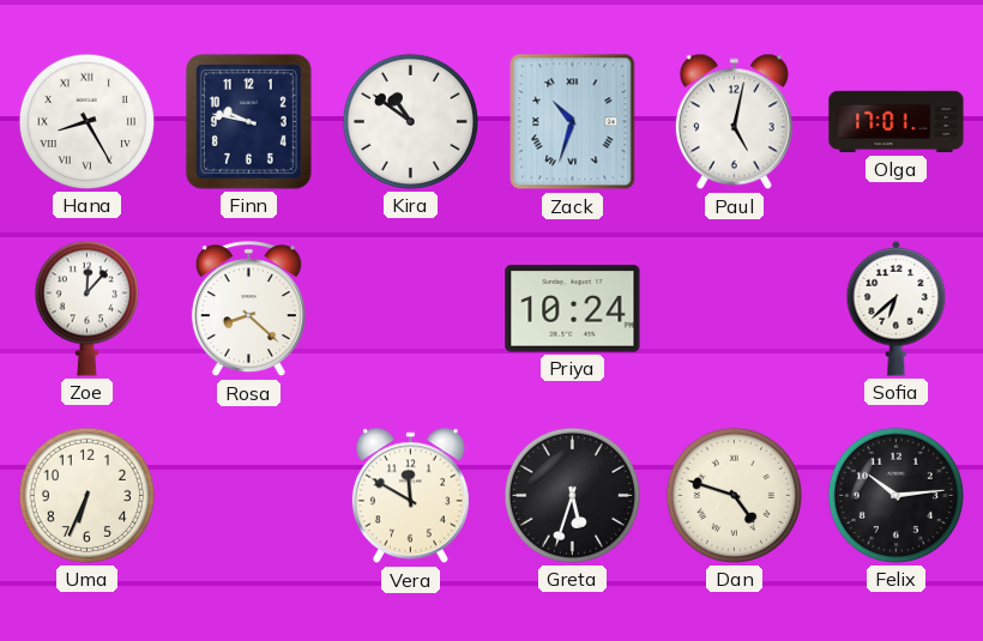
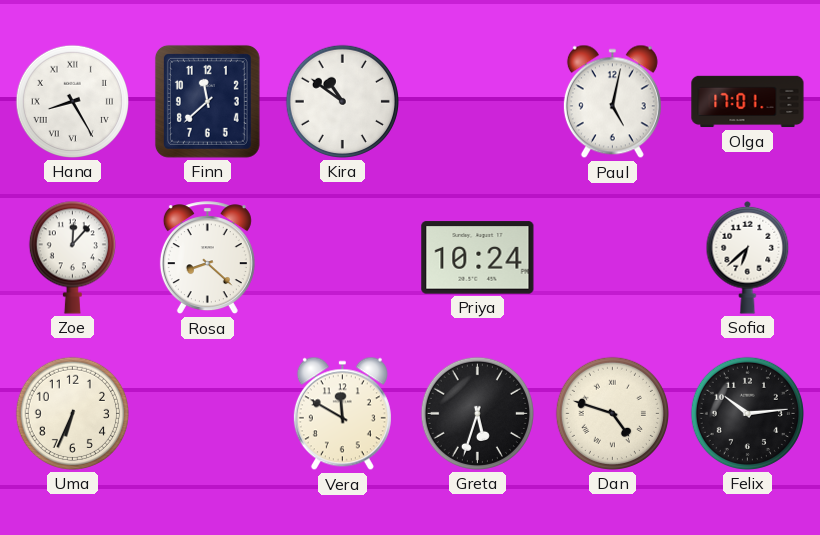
Finn: 9:47 -> 11:38 (207, 101)
Zack: 10:33 -> none (573, 122)
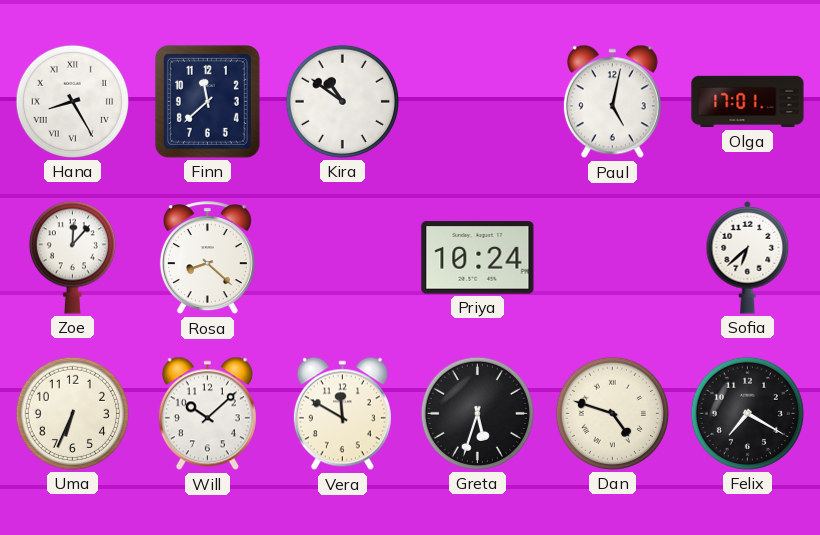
Will: none -> 10:08 (207, 414)
Felix: 10:14 -> 7:20 (747, 413)
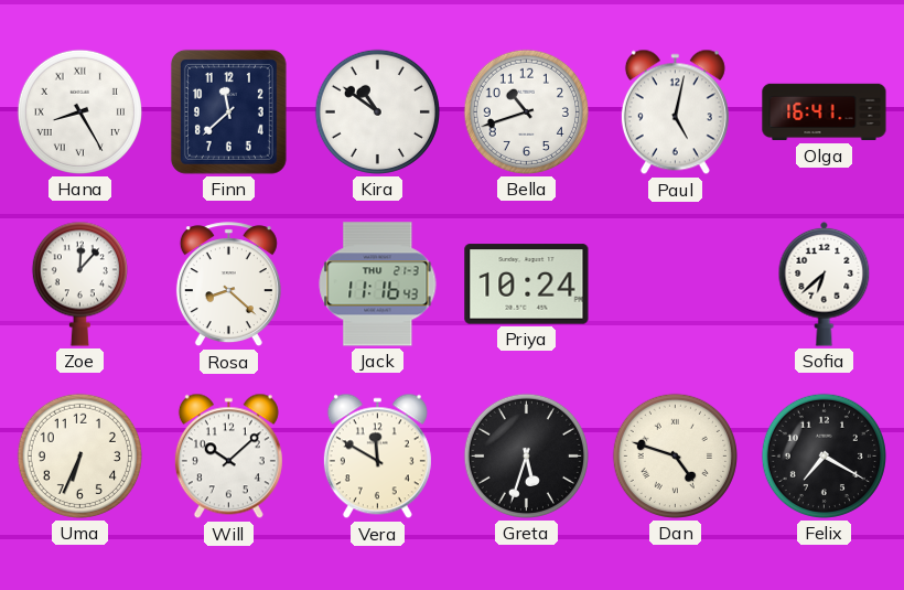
Bella: none -> 10:42 (526, 111)
Olga: 17:01 -> 16:41 (825, 112)
Jack: none -> 11:16 (378, 285)
